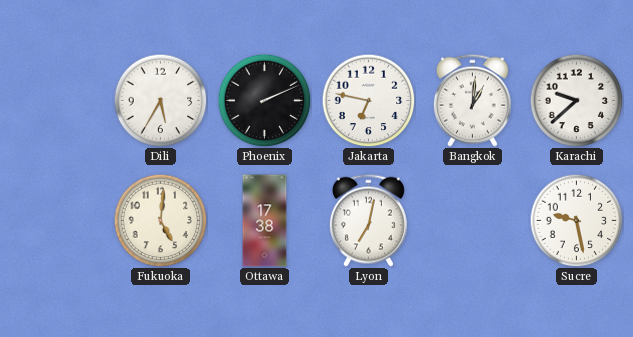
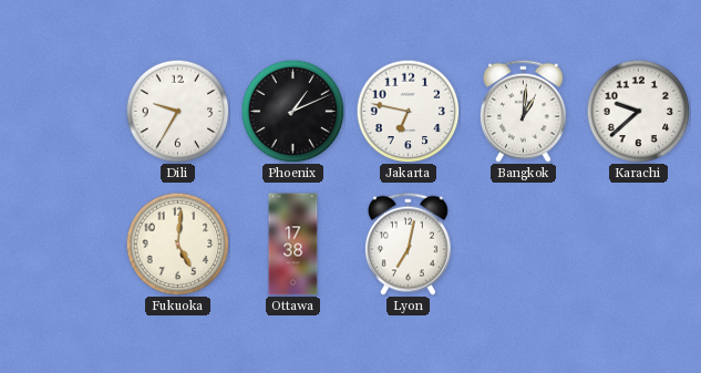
Dili: 5:35 -> 9:35 (177, 111)
Phoenix: 2:11 -> 1:11 (292, 111)
Sucre: 9:28 -> none (576, 220)
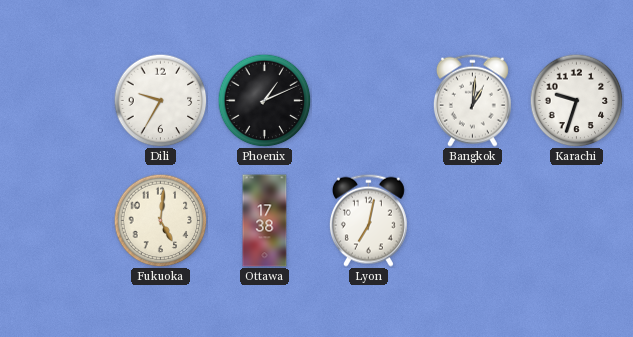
Jakarta: 6:47 -> none (408, 111)
Karachi: 9:38 -> 9:33 (576, 100)
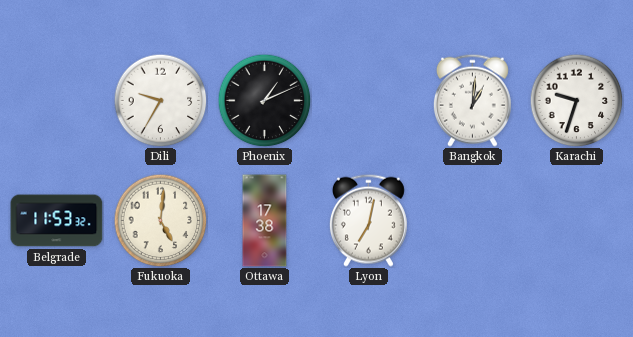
Belgrade: none -> 11:53 (57, 221)
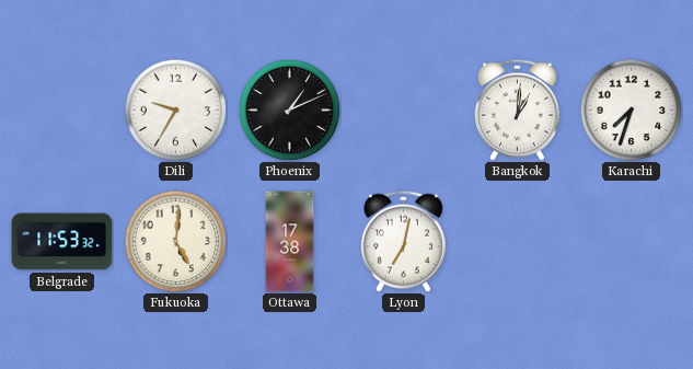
Karachi: 9:33 -> 7:33 (631, 109)
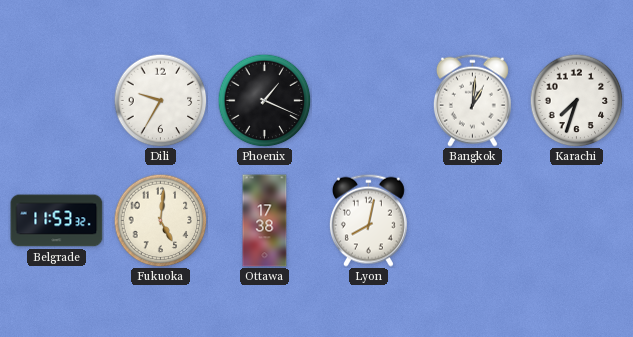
Phoenix: 1:11 -> 1:19 (264, 100)
Lyon: 7:02 -> 8:02 (368, 220)
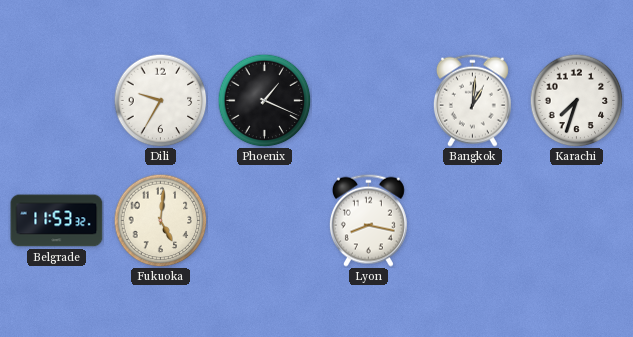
Ottawa: 17:38 -> none (265, 221)
Lyon: 8:02 -> 8:17 (368, 220)
